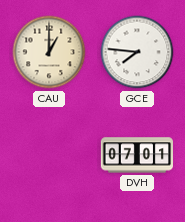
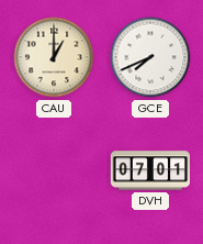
GCE: 7:46 -> 7:41 (150, 57)
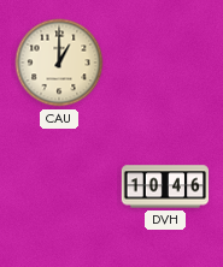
GCE: 7:41 -> none (150, 57)
DVH: 07:01 -> 10:46 (164, 186)
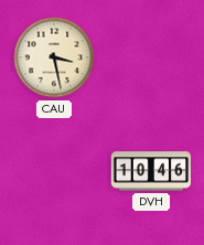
CAU: 1:00 -> 3:28 (54, 57)
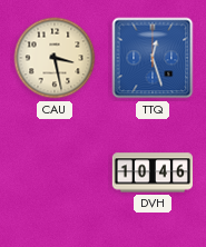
TTQ: none -> 12:27 (153, 58)
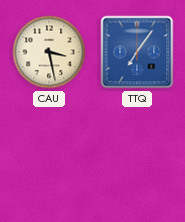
TTQ: 12:27 -> 7:06 (137, 52)
DVH: 10:46 -> none (151, 172)
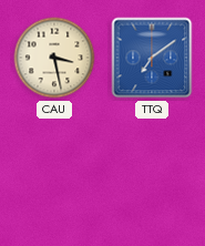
TTQ: 7:06 -> 7:09 (152, 58)
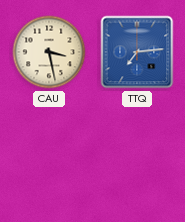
TTQ: 7:09 -> 7:14 (137, 52)
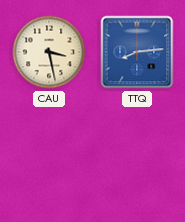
TTQ: 7:14 -> 8:14 (137, 52)
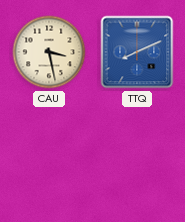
TTQ: 8:14 -> 8:11 (137, 52)
